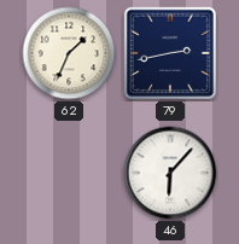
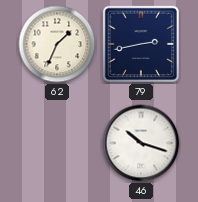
46: 6:07 -> 10:18 (141, 143)
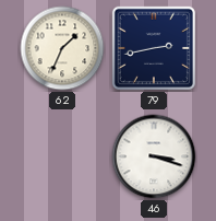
46: 10:18 -> 3:18 (154, 156)
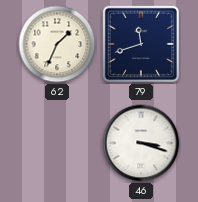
79: 2:43 -> 11:42 (141, 44)
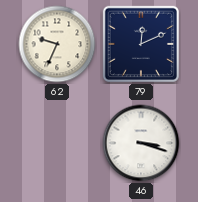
62: 1:34 -> 9:34 (57, 44)
79: 11:42 -> 12:11 (141, 44)
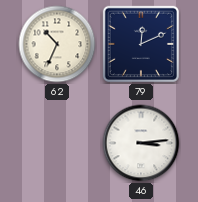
62: 9:34 -> 10:34 (57, 44)
46: 3:18 -> 3:14 (141, 143)
